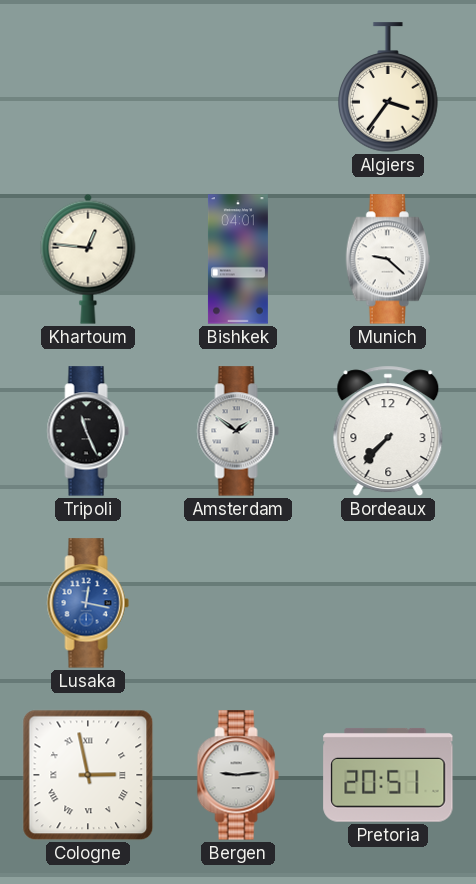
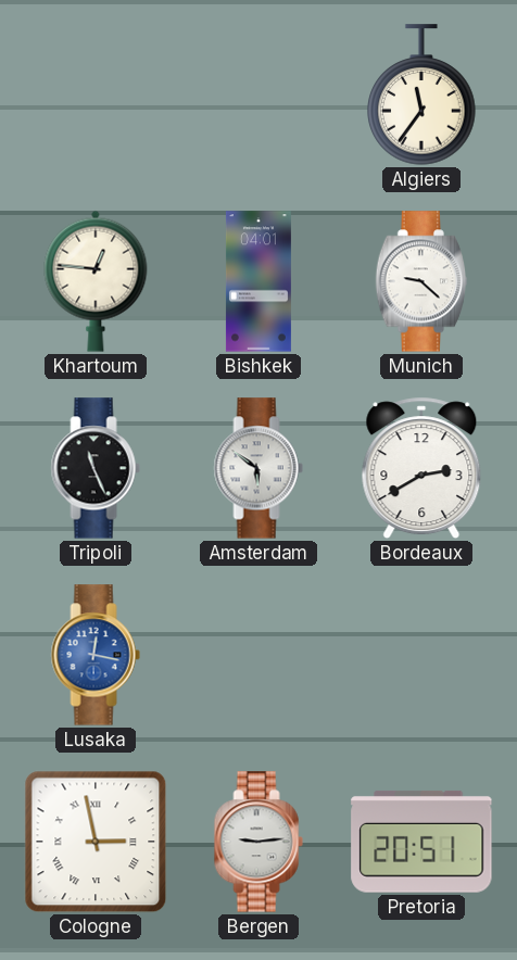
Algiers: 3:36 -> 11:36 (421, 94)
Amsterdam: 1:51 -> 5:51 (258, 468)
Bordeaux: 7:37 -> 2:40 (421, 468)
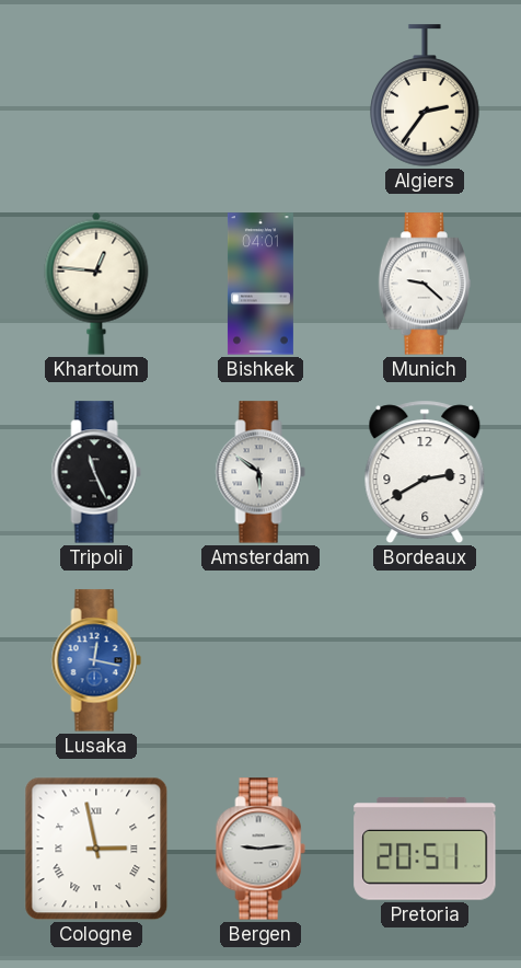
Algiers: 11:36 -> 2:36 (425, 95)
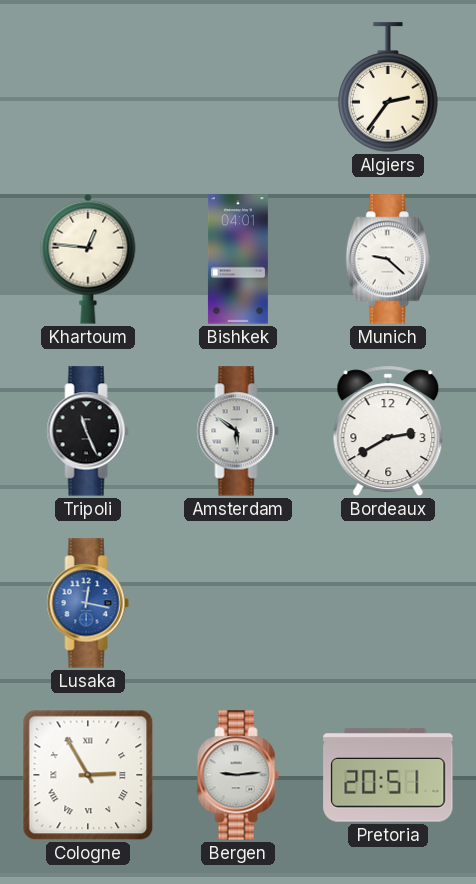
Cologne: 2:58 -> 2:55 (88, 775)
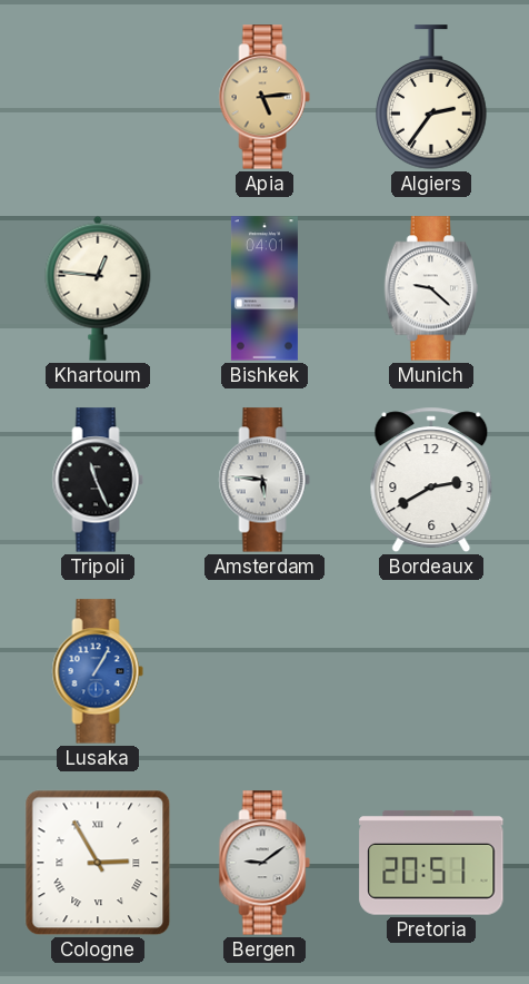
Apia: none -> 5:14 (264, 97)
Amsterdam: 5:51 -> 5:46 (264, 480)
Lusaka: 12:17 -> 1:05 (98, 671)
Bergen: 9:14 -> 9:09 (264, 863)
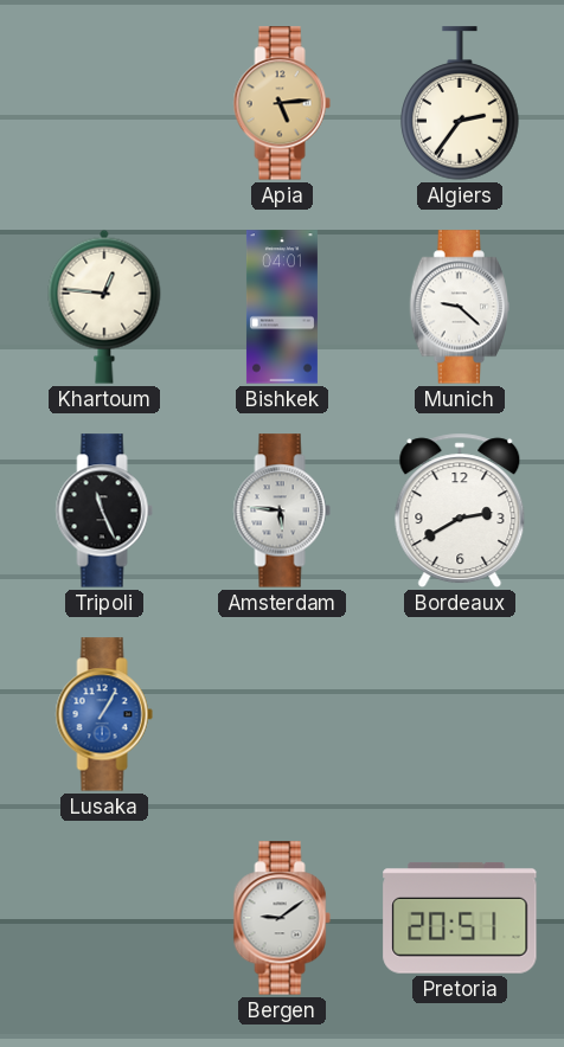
Cologne: 2:55 -> none (98, 863)
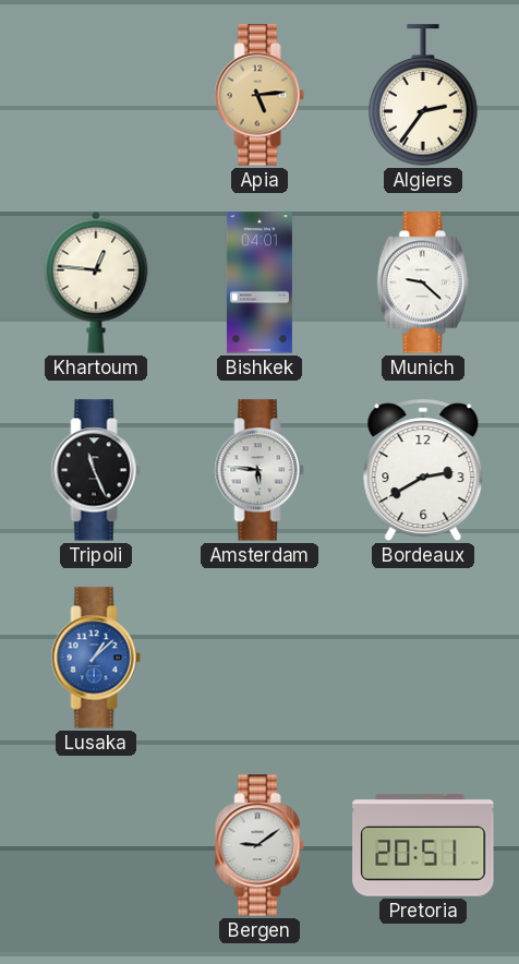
Lusaka: 1:05 -> 1:08 (96, 658)
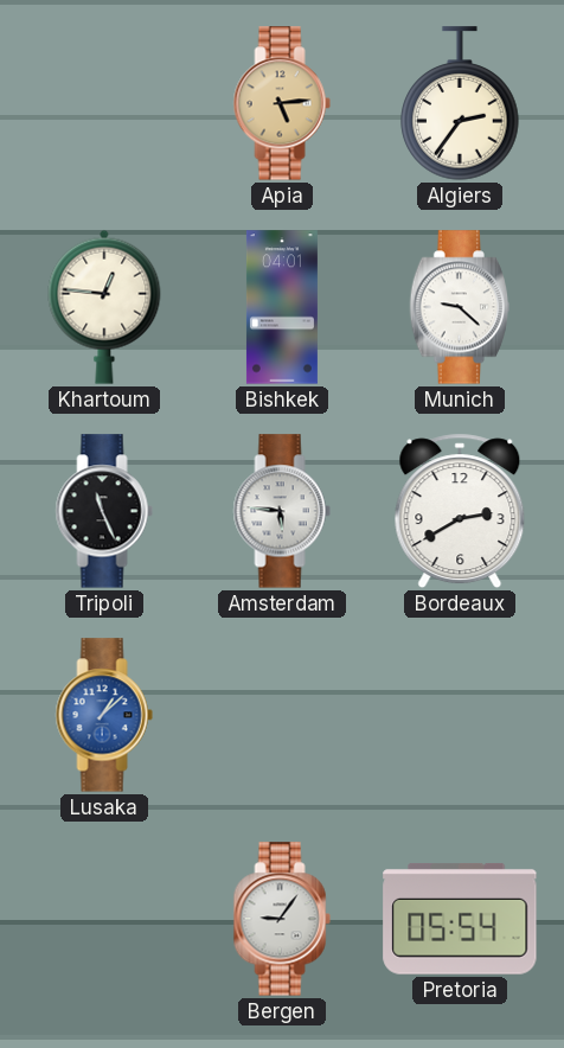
Bergen: 9:09 -> 9:06 (282, 919)
Pretoria: 20:51 -> 05:54 (460, 919)
